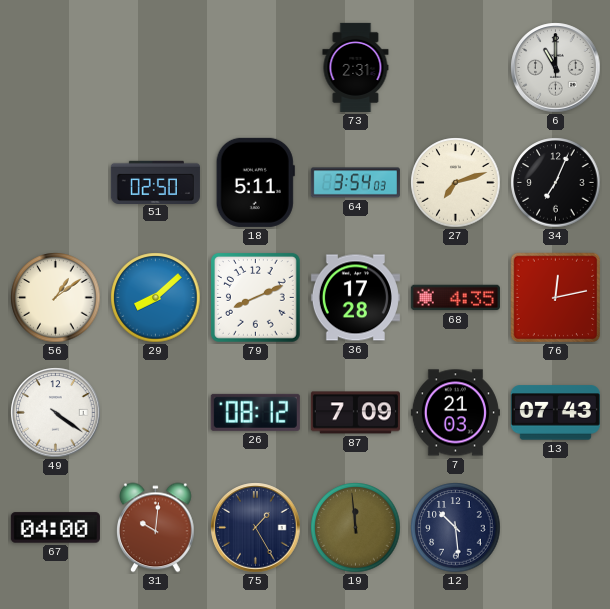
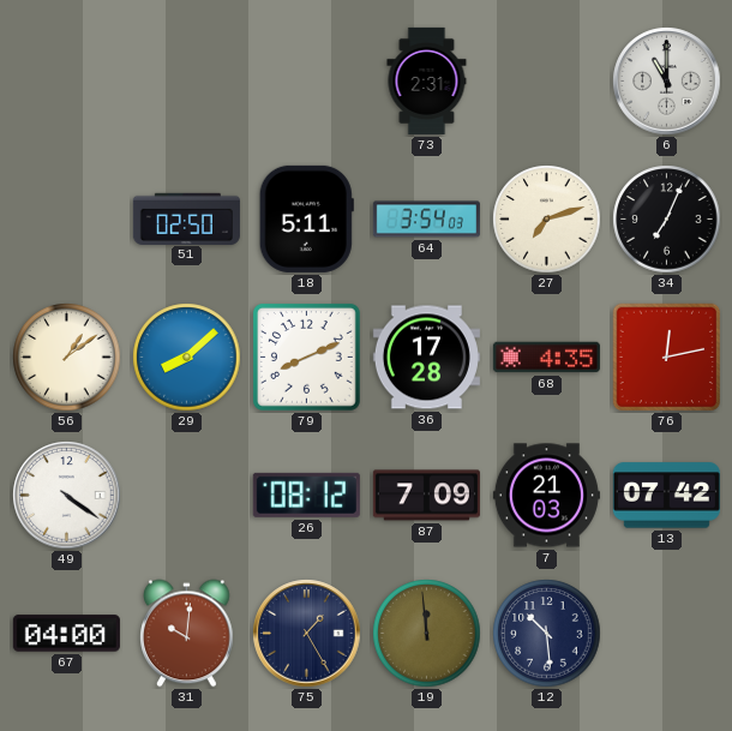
13: 07:43 -> 07:42 (666, 496)
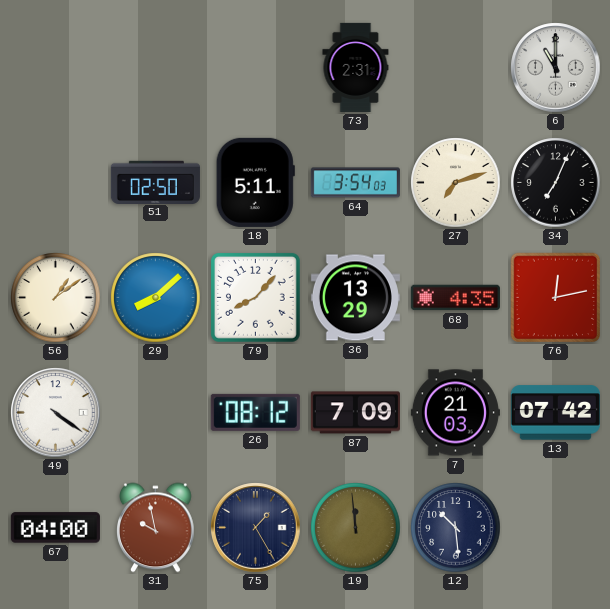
79: 8:11 -> 8:07 (255, 297)
36: 17:28 -> 13:29 (355, 298)
31: 10:01 -> 9:58 (156, 528)
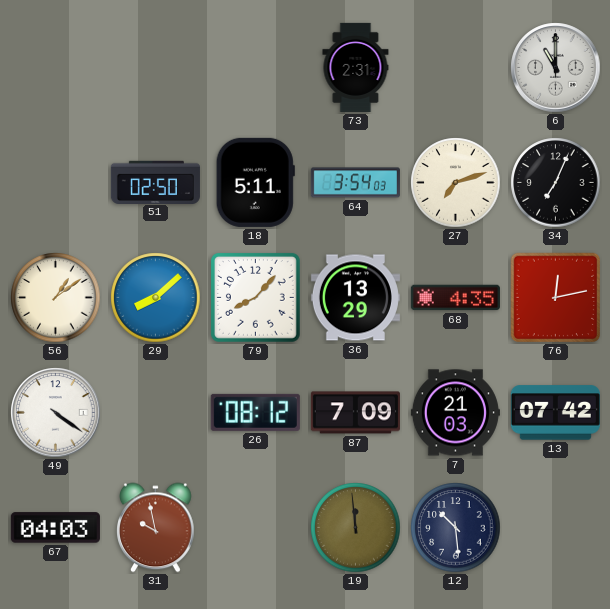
67: 04:00 -> 04:03 (55, 528)
75: 1:25 -> none (256, 528)
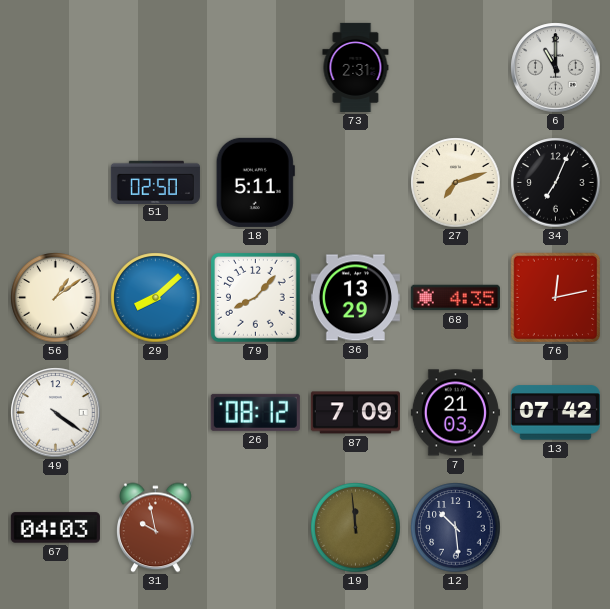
64: 3:54 -> none (355, 183)
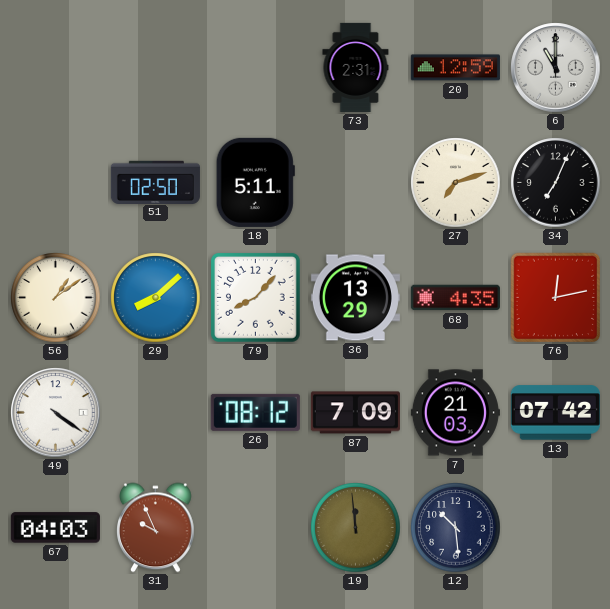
20: none -> 12:59 (455, 68)
31: 9:58 -> 9:56 (156, 528)
